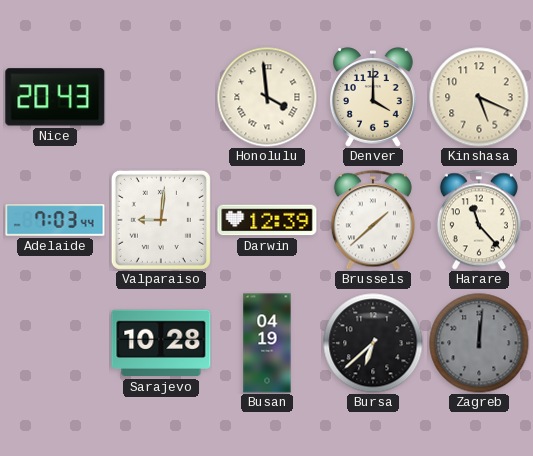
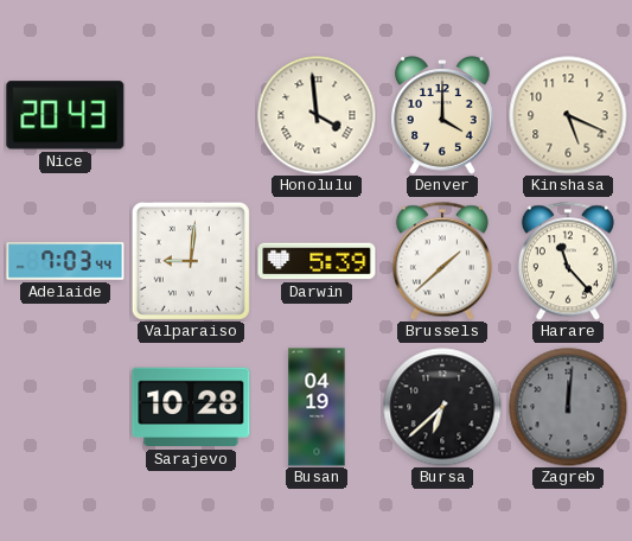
Darwin: 12:39 -> 5:39 (317, 261)
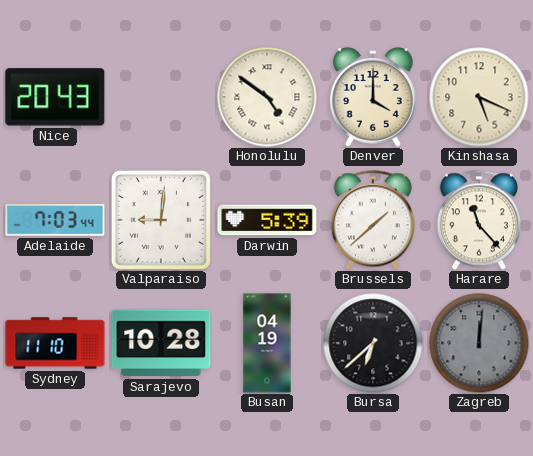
Honolulu: 3:59 -> 4:51 (267, 97)
Sydney: none -> 11:10 (55, 343)
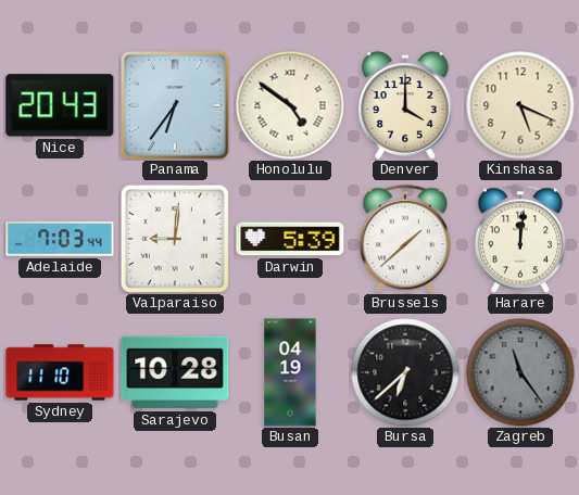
Panama: none -> 6:36 (175, 105)
Harare: 11:23 -> 12:01 (520, 239)
Zagreb: 12:01 -> 11:24 (520, 372)
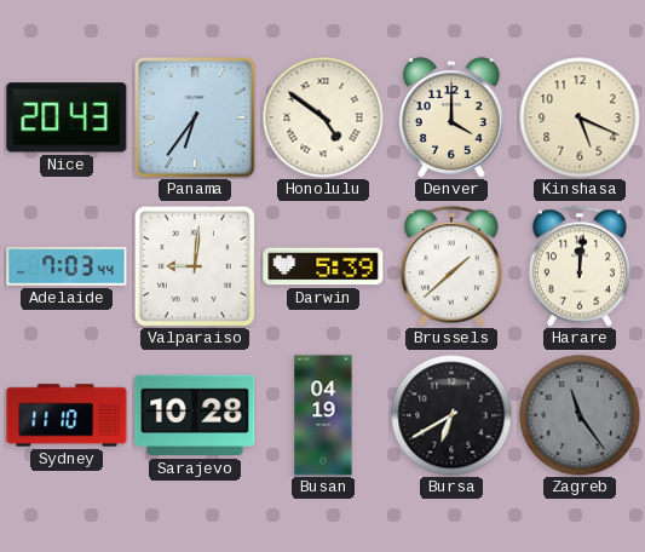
Bursa: 6:38 -> 6:40 (451, 415)
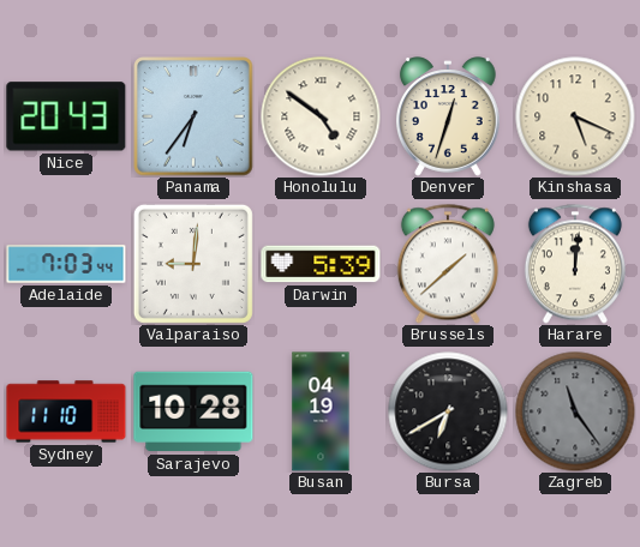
Denver: 4:00 -> 12:33 (448, 116)
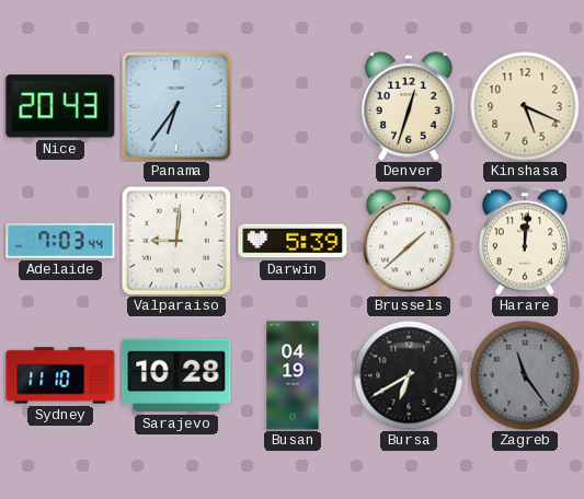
Honolulu: 4:51 -> none (321, 116)
